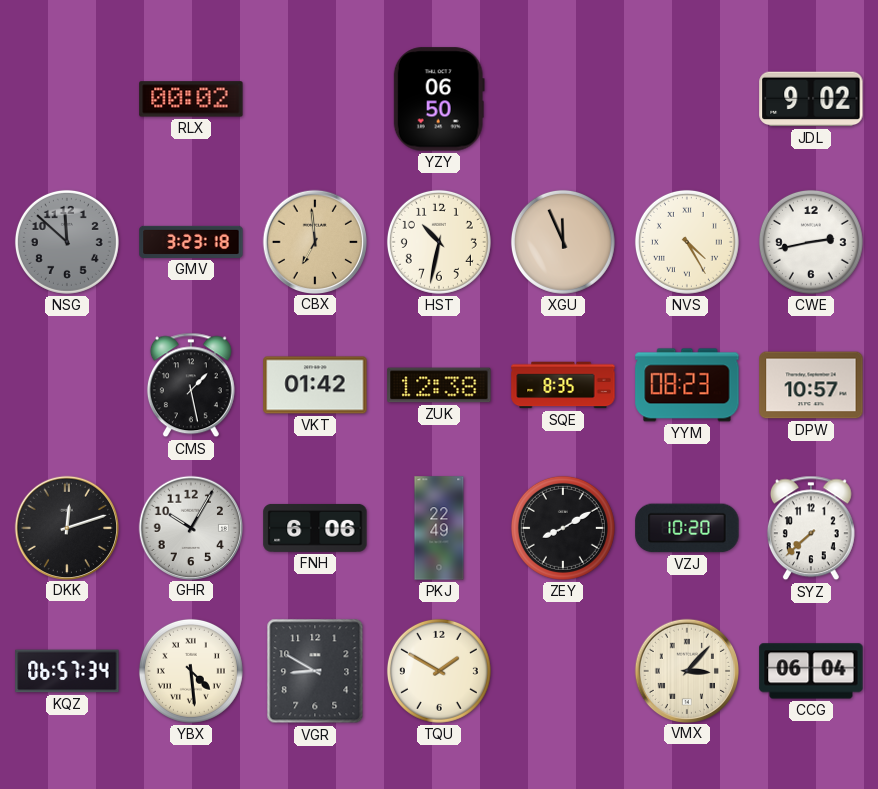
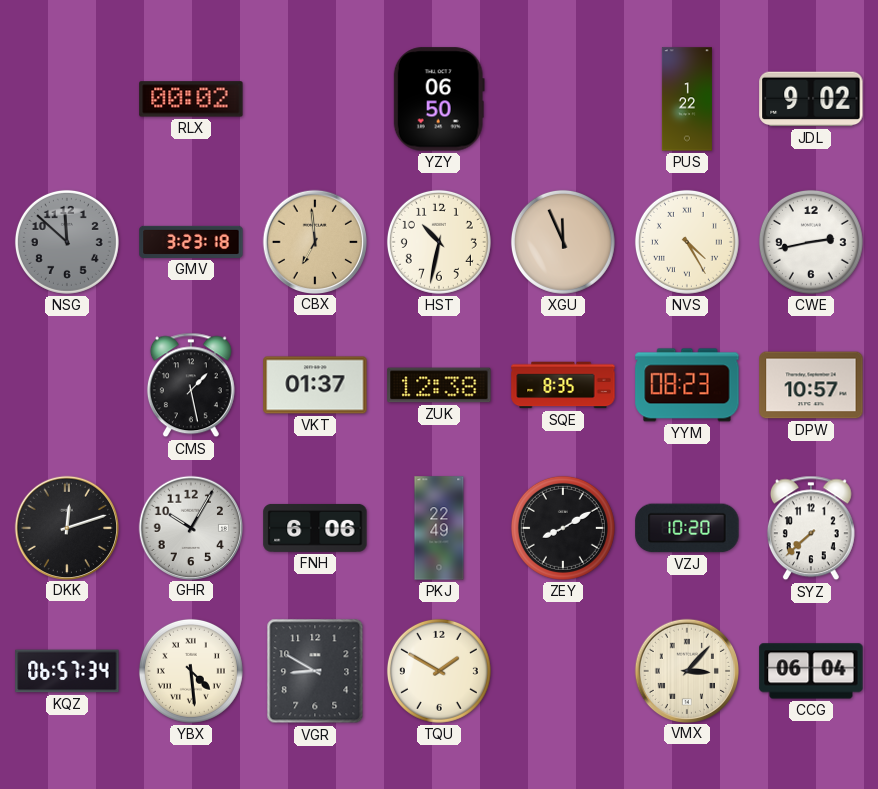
PUS: none -> 1:22 (687, 99)
VKT: 01:42 -> 01:37 (315, 385)
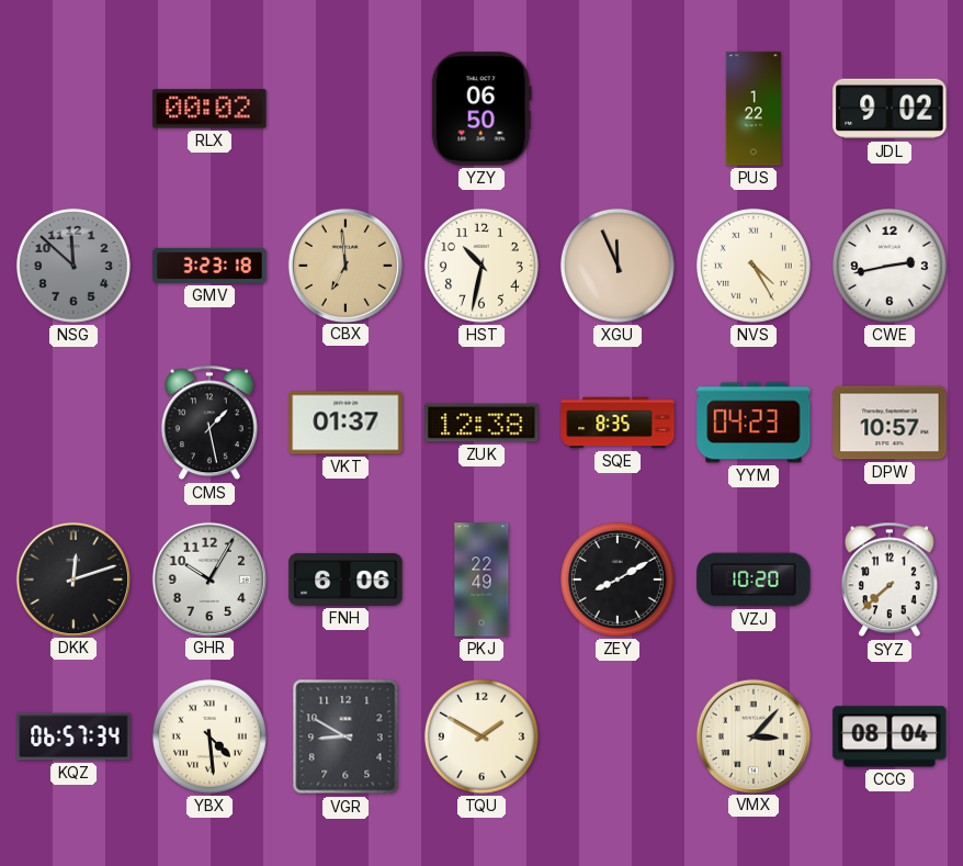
YYM: 08:23 -> 04:23 (754, 423)
CCG: 06:04 -> 08:04 (890, 736)
